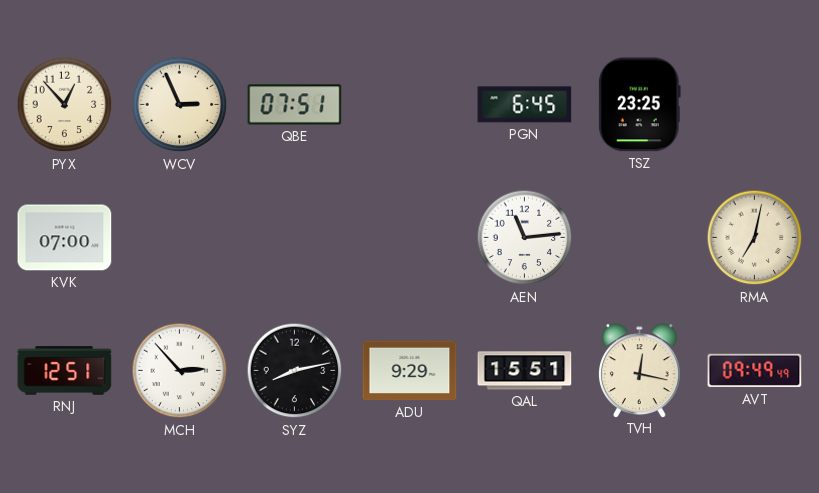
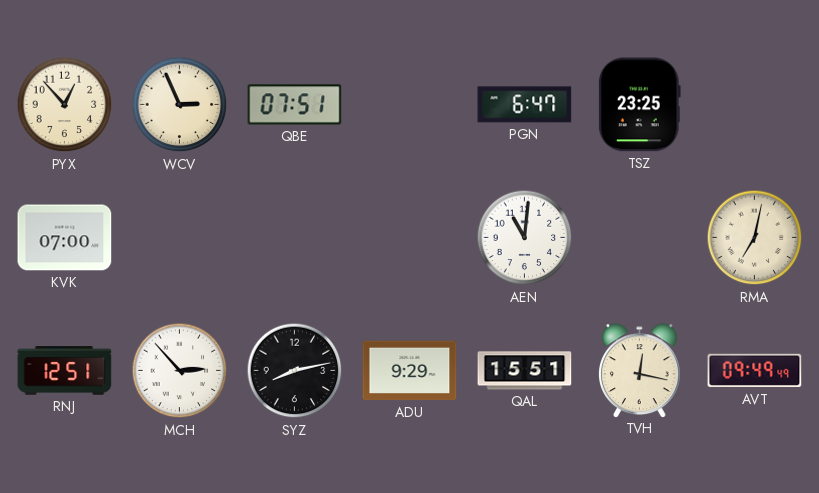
PGN: 6:45 -> 6:47 (525, 105)
AEN: 11:14 -> 11:01 (525, 238)
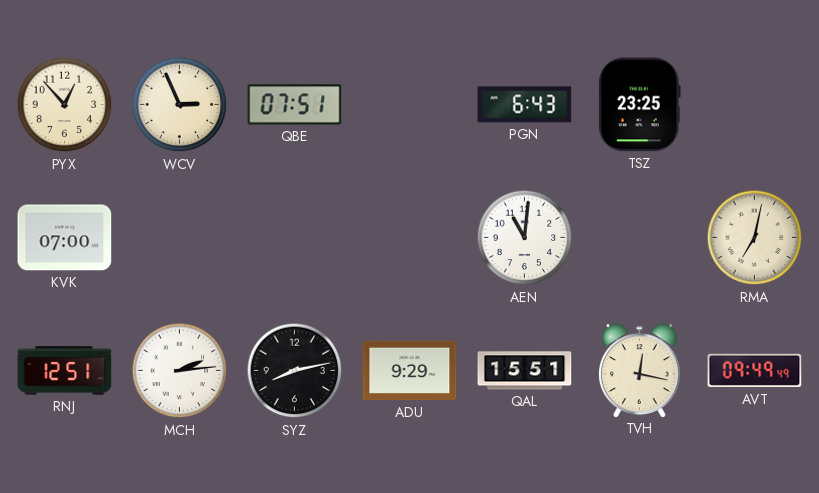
PGN: 6:47 -> 6:43 (525, 105)
MCH: 2:53 -> 2:14 (180, 371)
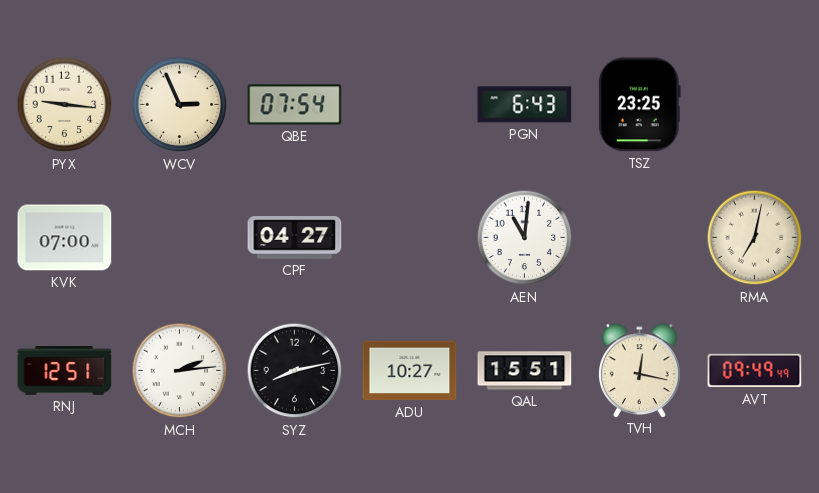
PYX: 12:53 -> 9:16 (65, 105)
QBE: 07:51 -> 07:54 (295, 105)
CPF: none -> 04:27 (295, 238)
ADU: 9:29 -> 10:27 (410, 371)
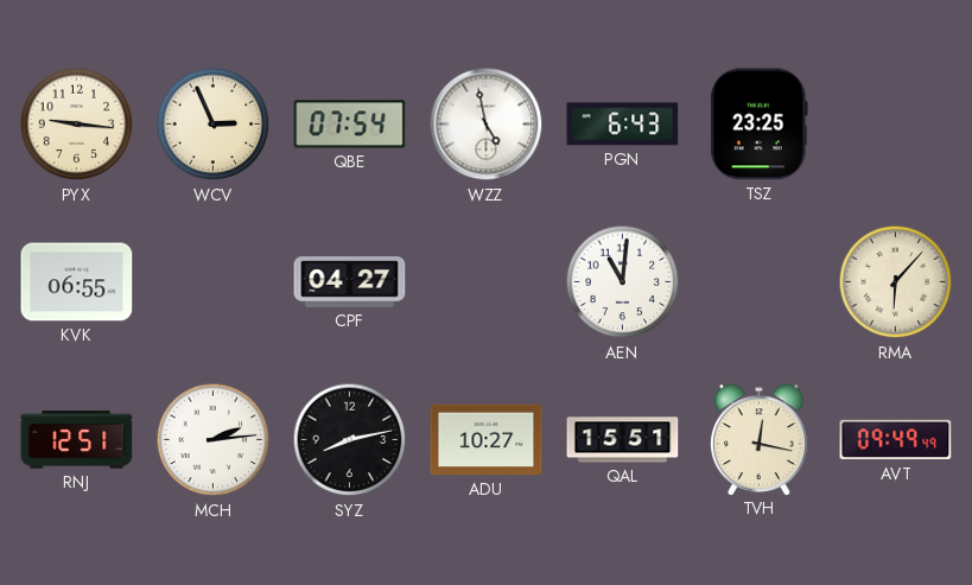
WZZ: none -> 4:58 (487, 125)
KVK: 07:00 -> 06:55 (77, 282)
RMA: 7:02 -> 6:07 (896, 282)
